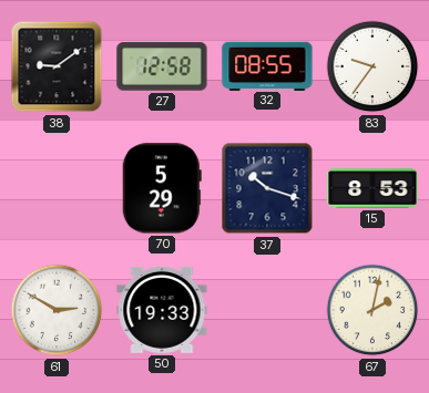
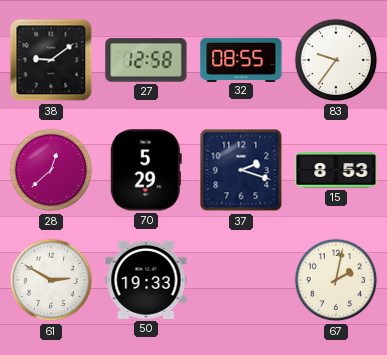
28: none -> 12:38 (51, 170)
37: 10:18 -> 2:18 (241, 170)
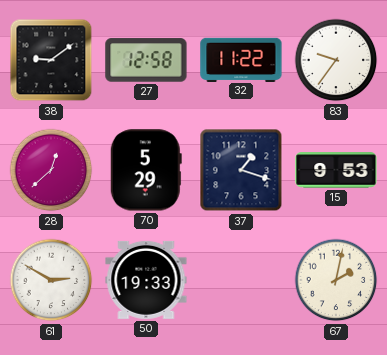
32: 08:55 -> 11:22 (241, 59)
37: 2:18 -> 1:18 (241, 170)
15: 8:53 -> 9:53 (336, 170)
